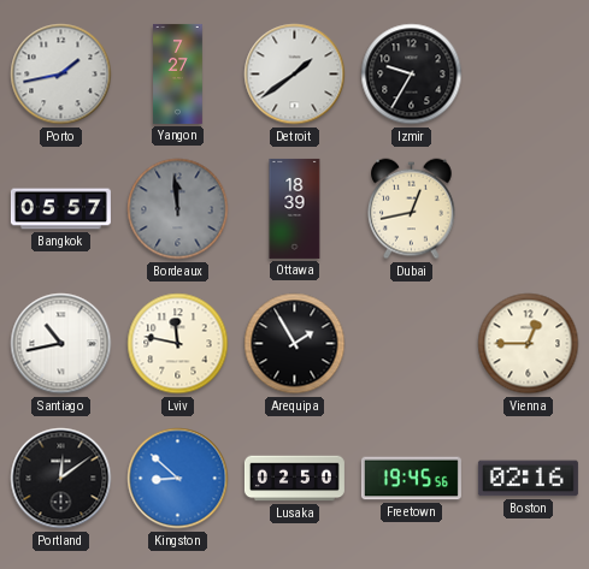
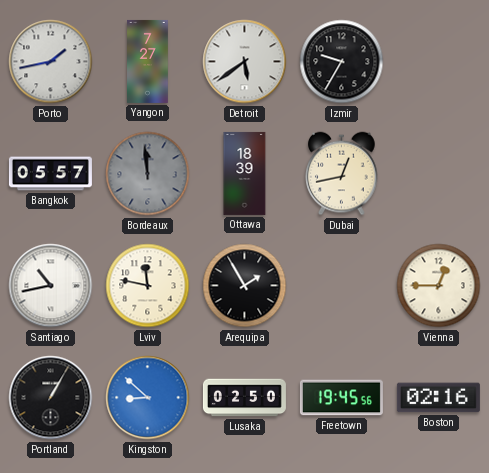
Detroit: 1:39 -> 5:39 (245, 62)
Portland: 12:09 -> 1:05 (51, 398)
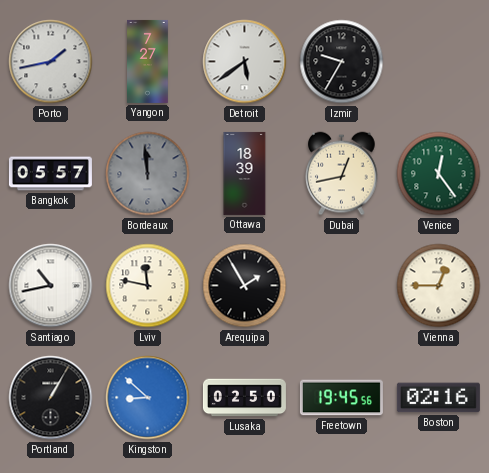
Venice: none -> 12:24 (439, 174)
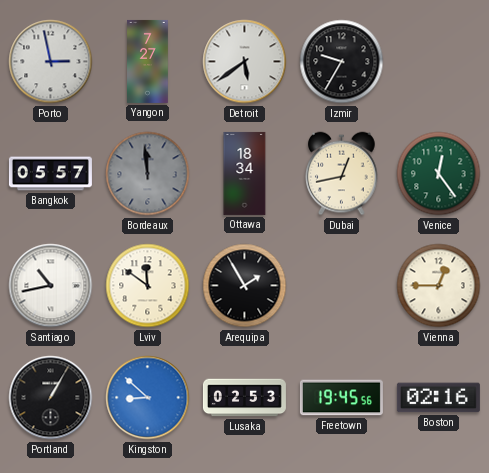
Porto: 1:43 -> 2:58 (51, 62)
Ottawa: 18:39 -> 18:34 (245, 173)
Lviv: 11:47 -> 11:51 (148, 286)
Lusaka: 02:50 -> 02:53 (244, 398)
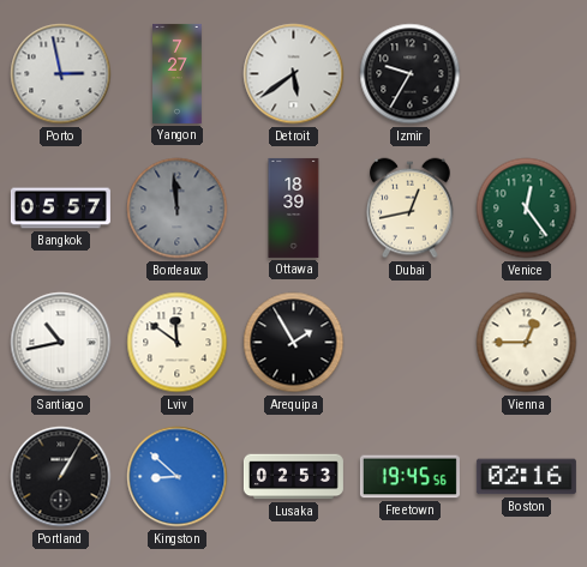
Ottawa: 18:34 -> 18:39 (294, 207)
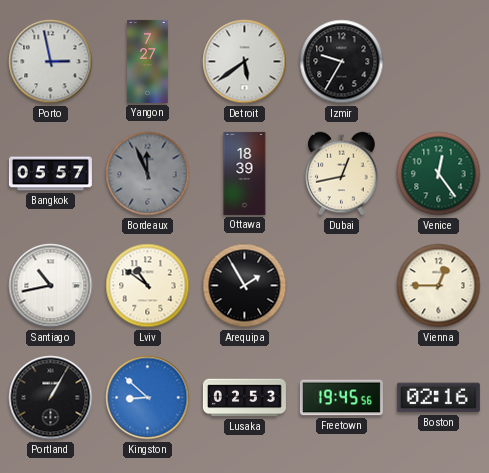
Bordeaux: 11:59 -> 11:56 (148, 174)
Lviv: 11:51 -> 10:51 (148, 286)
